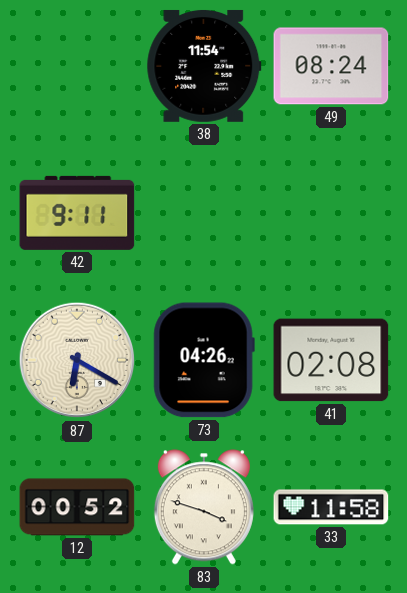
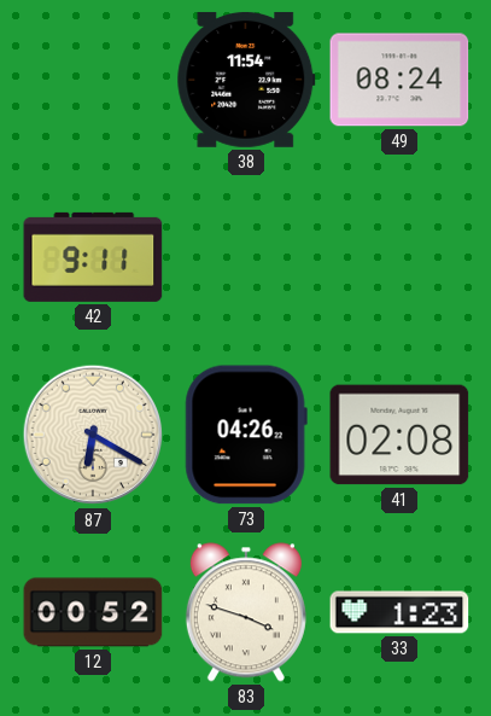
33: 11:58 -> 1:23 (399, 612)
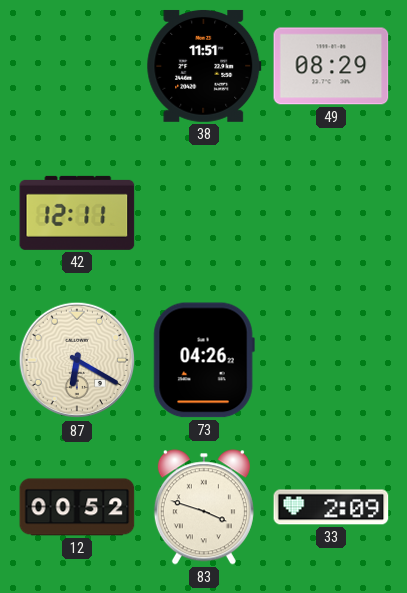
38: 11:54 -> 11:51 (204, 66)
49: 08:24 -> 08:29 (331, 66)
42: 9:11 -> 12:11 (77, 213)
41: 02:08 -> none (399, 435)
33: 1:23 -> 2:09 (331, 507)
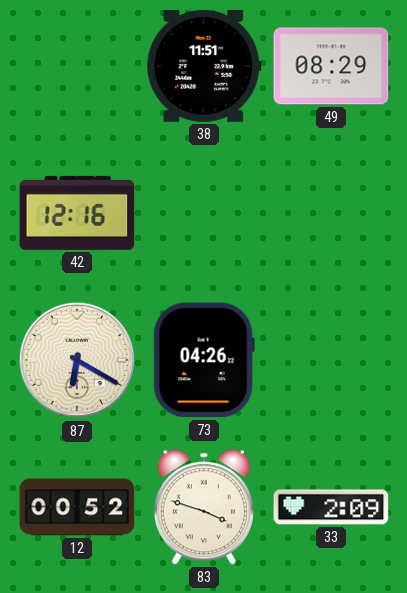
42: 12:11 -> 12:16 (77, 213)
